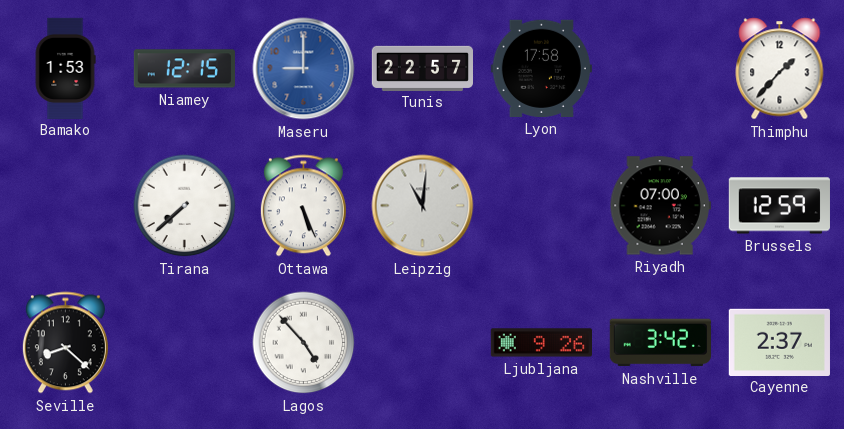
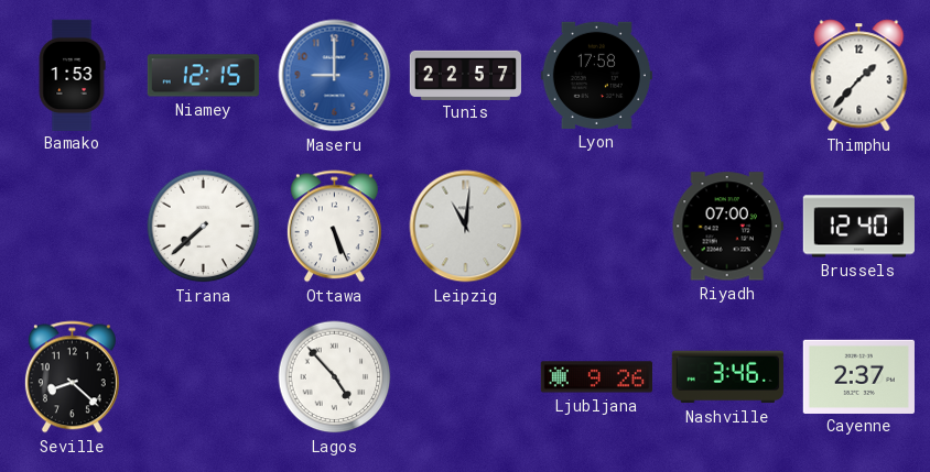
Brussels: 12:59 -> 12:40 (858, 227)
Nashville: 3:42 -> 3:46 (727, 377)
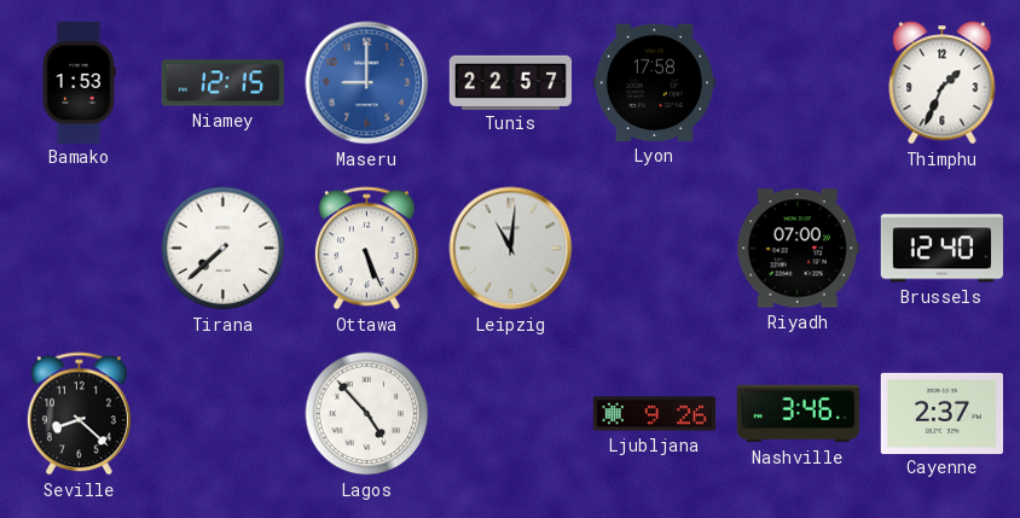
Thimphu: 1:37 -> 1:34 (943, 83)
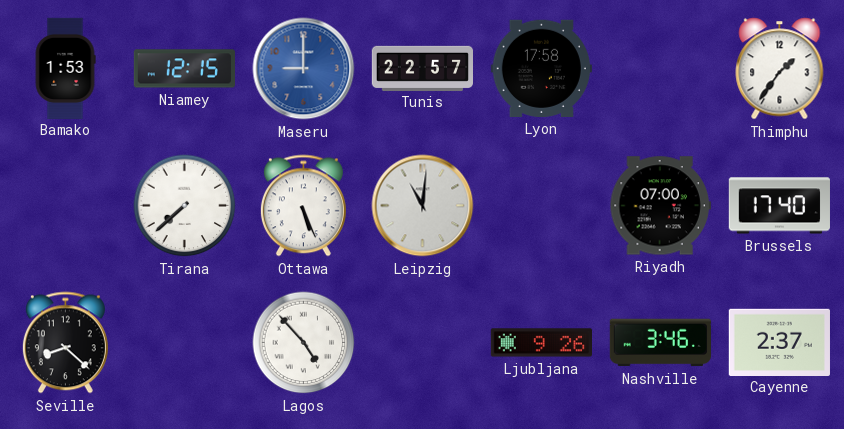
Thimphu: 1:34 -> 1:36 (780, 69)
Brussels: 12:40 -> 17:40 (779, 206)
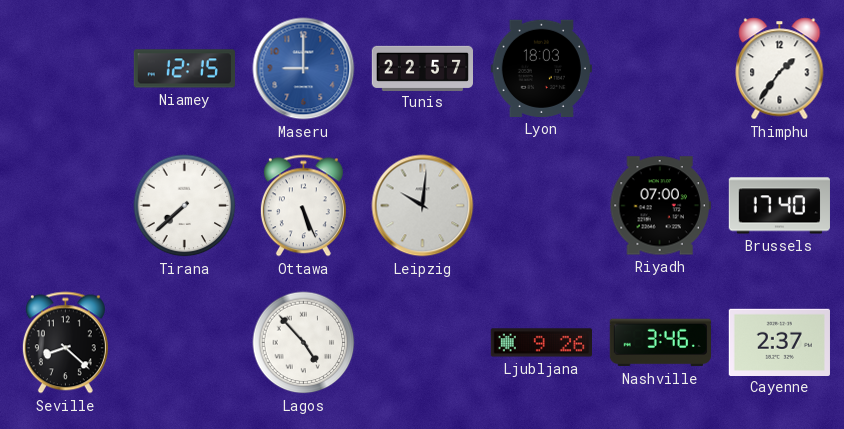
Bamako: 1:53 -> none (65, 68)
Lyon: 17:58 -> 18:03 (541, 68)
Leipzig: 11:01 -> 10:01 (423, 206)
